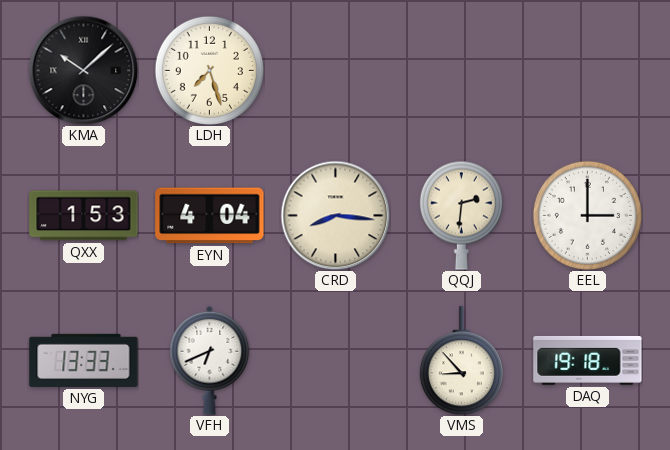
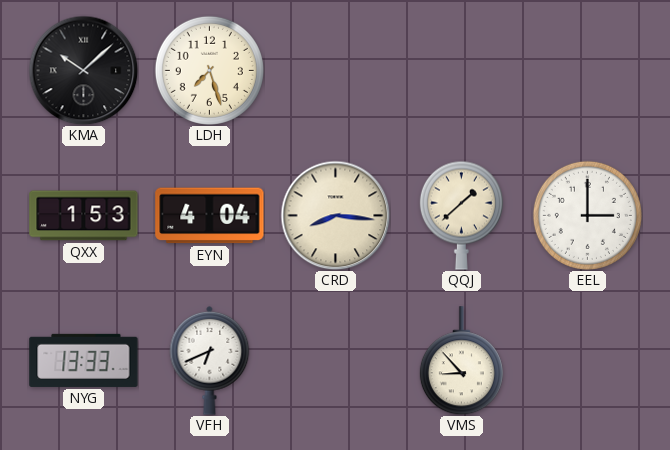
QQJ: 2:31 -> 1:38 (461, 215)
DAQ: 19:18 -> none (588, 360)
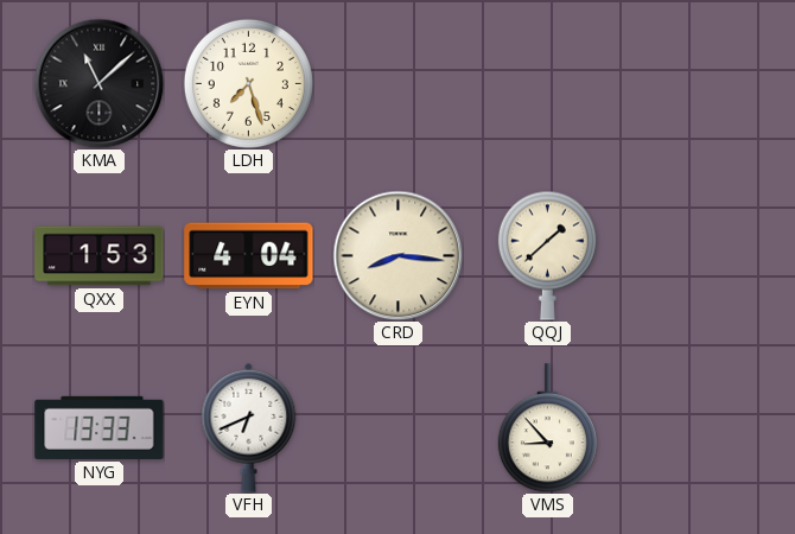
KMA: 10:08 -> 11:08 (98, 83)
EEL: 3:00 -> none (587, 215)
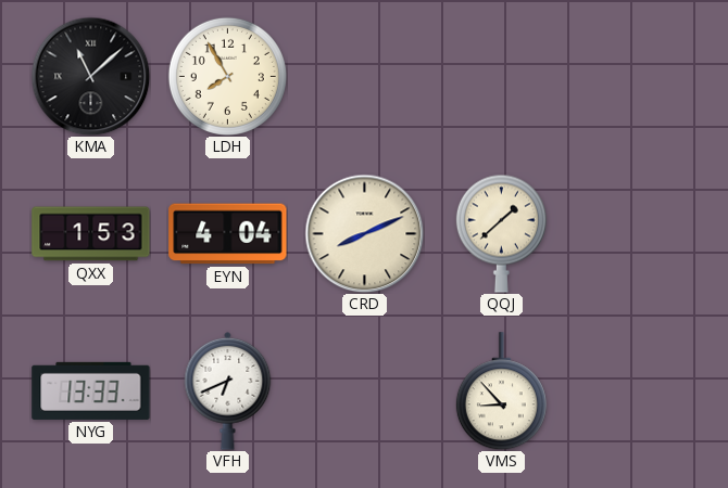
LDH: 7:27 -> 7:55 (227, 76)
CRD: 8:16 -> 8:11 (364, 233)
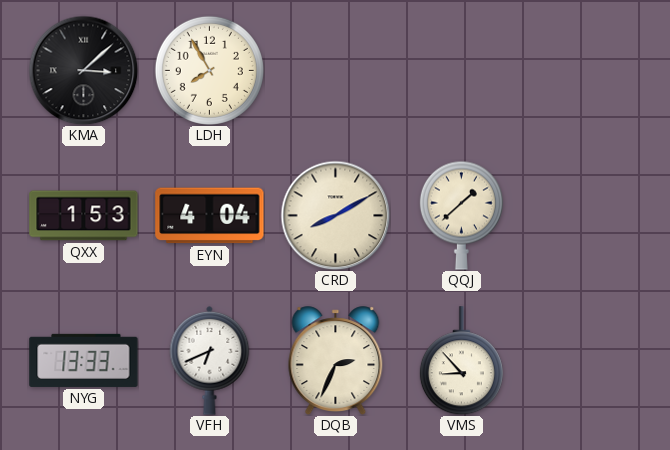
KMA: 11:08 -> 3:08 (83, 70)
CRD: 8:11 -> 8:10 (335, 215)
DQB: none -> 2:34 (336, 360)
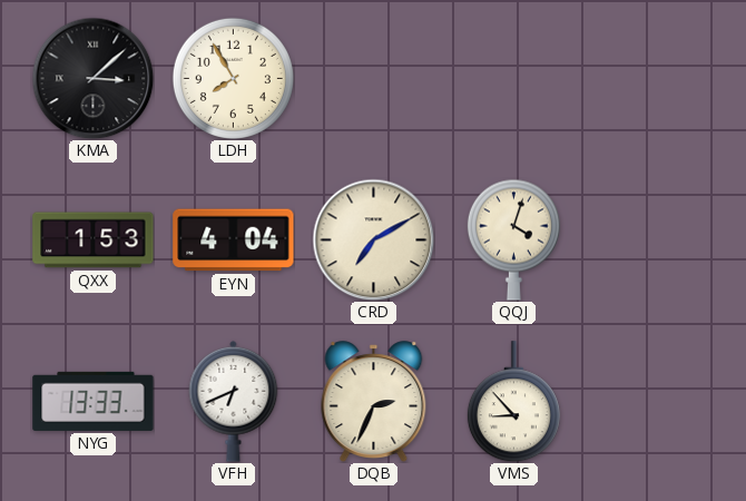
CRD: 8:10 -> 7:10 (373, 239)
QQJ: 1:38 -> 4:03 (513, 239)
